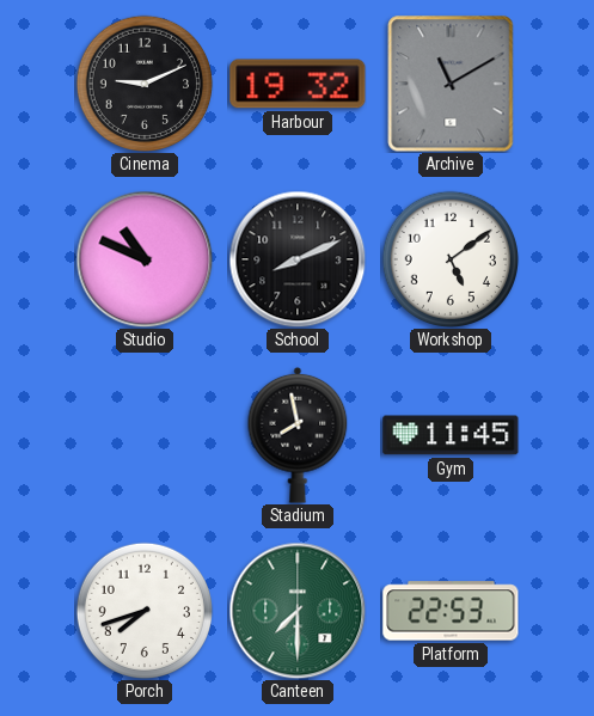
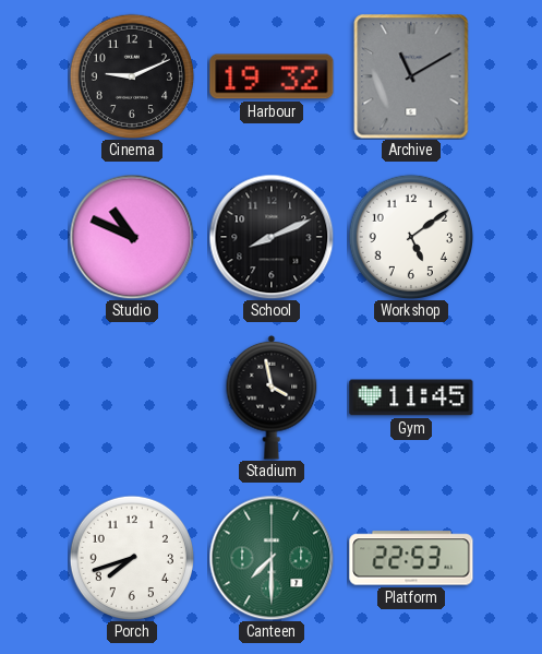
Stadium: 7:58 -> 3:58 (272, 397)
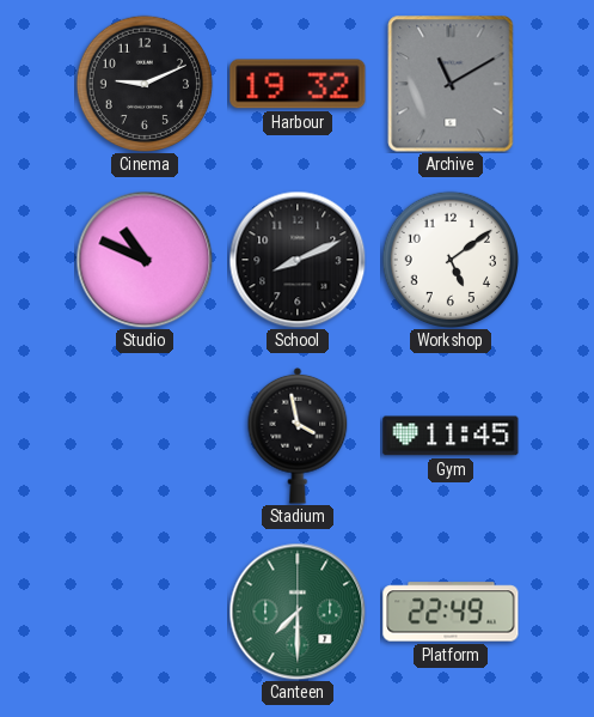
Porch: 7:42 -> none (131, 557)
Platform: 22:53 -> 22:49 (451, 612)
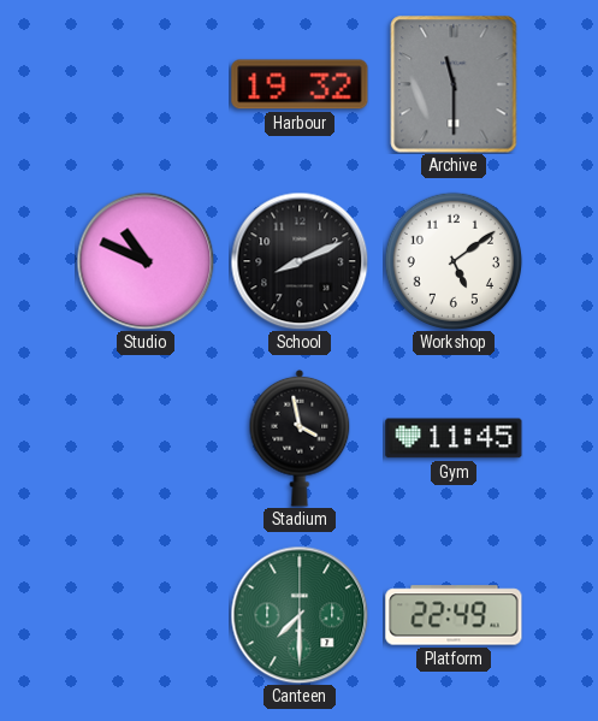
Cinema: 9:11 -> none (143, 83)
Archive: 11:10 -> 11:30 (454, 84)
